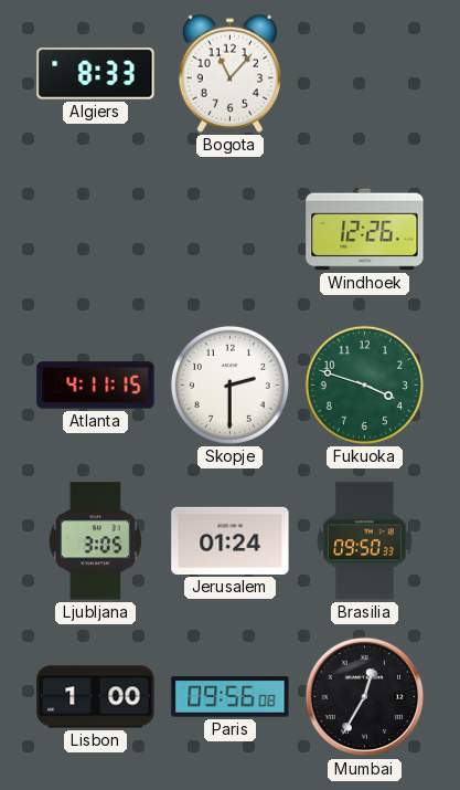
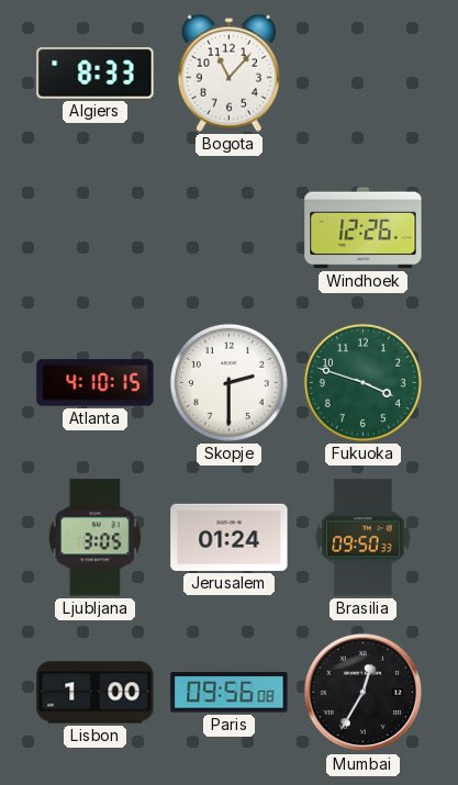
Atlanta: 4:11 -> 4:10 (96, 383)
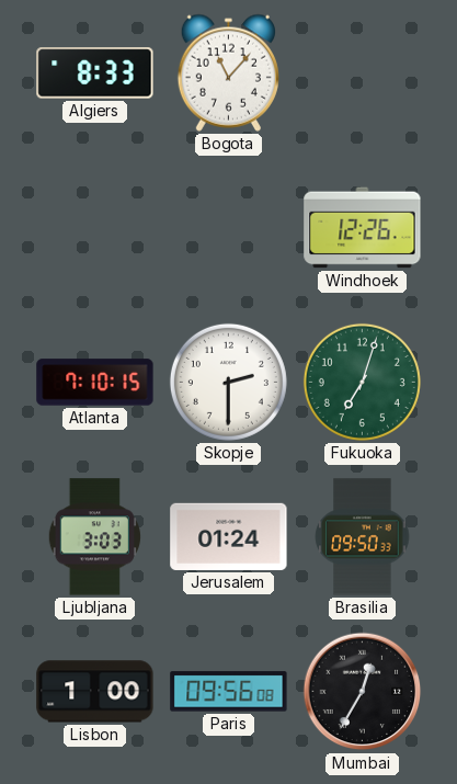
Atlanta: 4:10 -> 7:10 (95, 383)
Fukuoka: 3:48 -> 7:03 (362, 382)
Ljubljana: 3:05 -> 3:03 (94, 537)
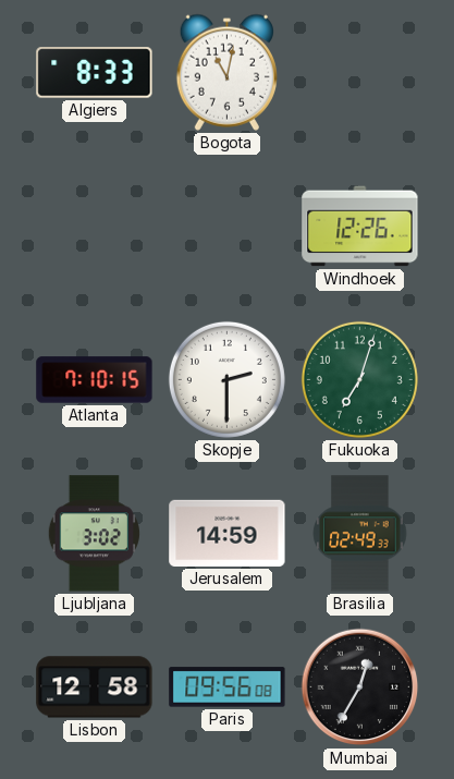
Bogota: 11:07 -> 11:02 (226, 72)
Ljubljana: 3:03 -> 3:02 (94, 534)
Jerusalem: 01:24 -> 14:59 (228, 533)
Brasilia: 09:50 -> 02:49 (360, 534)
Lisbon: 1:00 -> 12:58 (95, 687)
